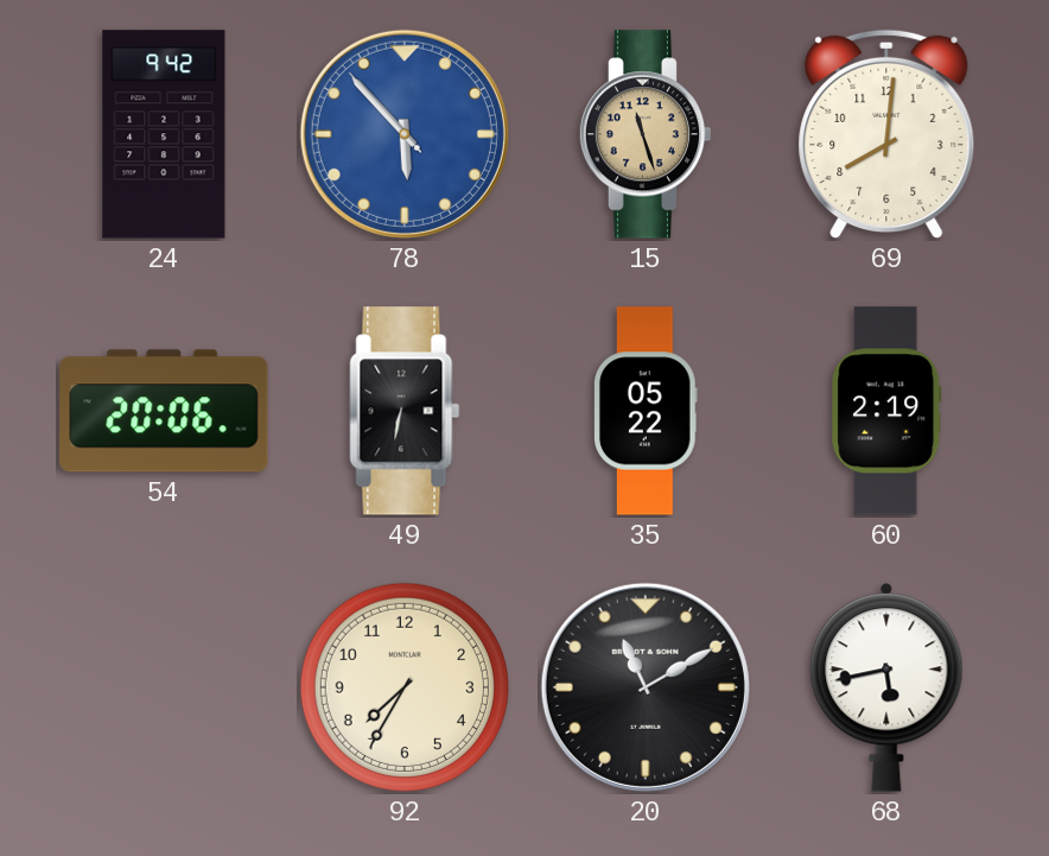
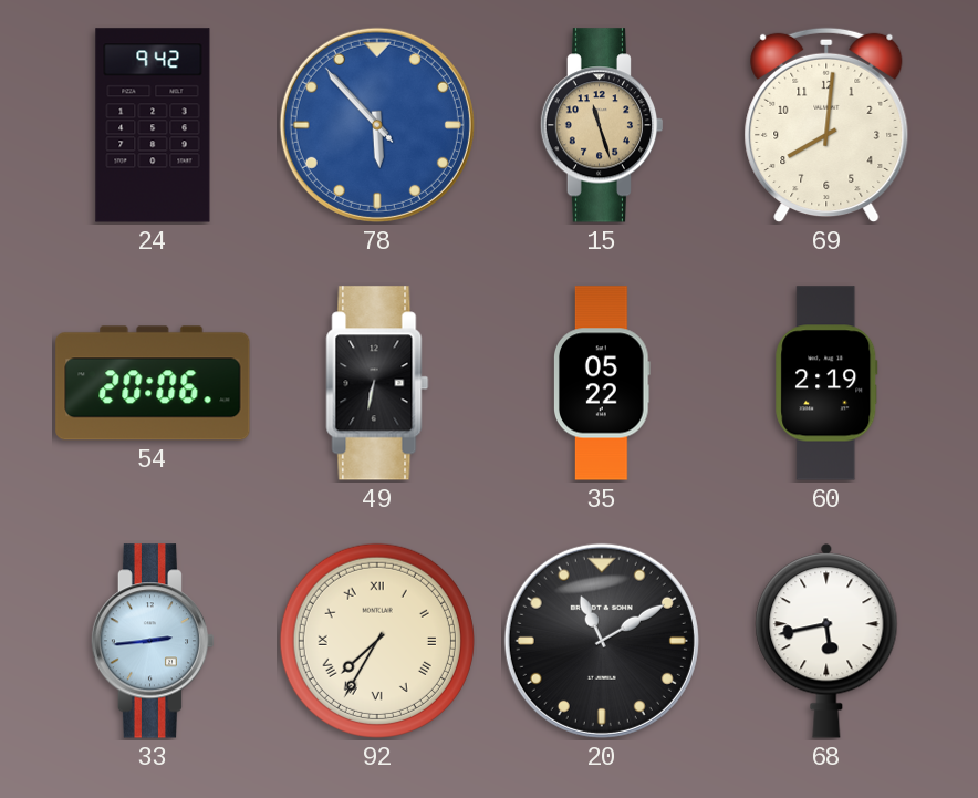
33: none -> 2:44 (153, 641)
92 numerals: Arabic -> Roman (377, 641)
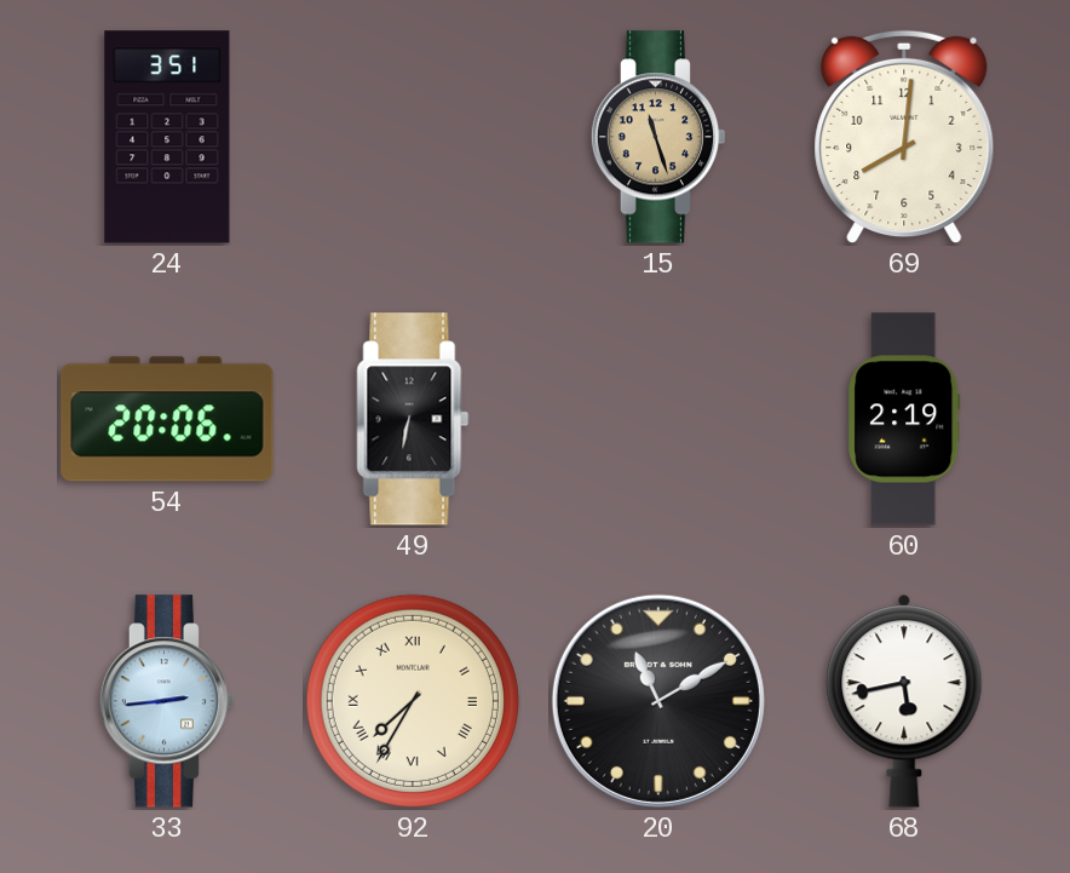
24: 9:42 -> 3:51 (167, 137)
78: 5:52 -> none (377, 125)
35: 05:22 -> none (603, 383)
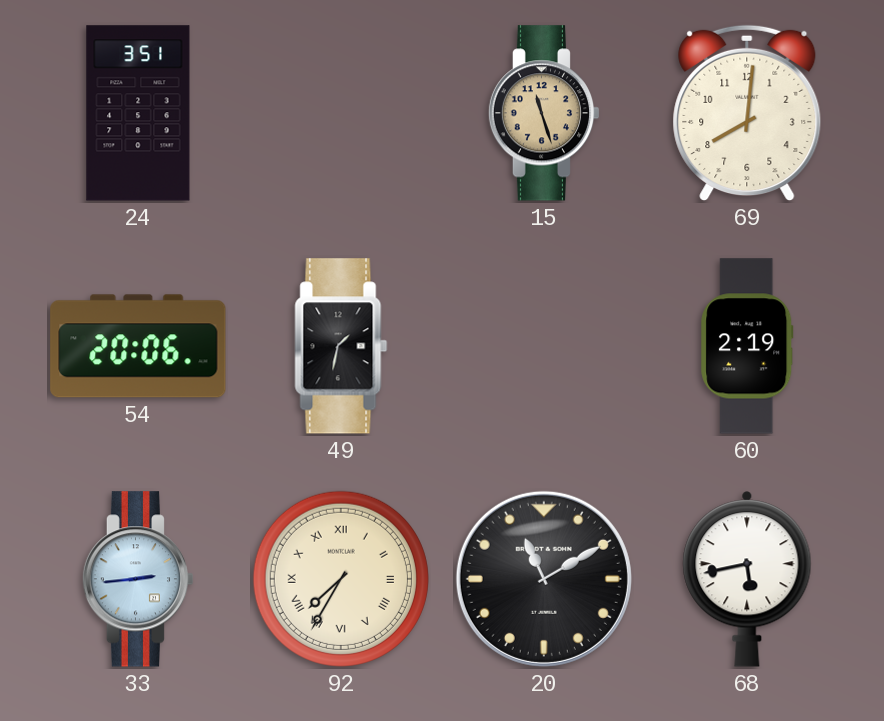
49: 6:32 -> 1:32 (341, 346)
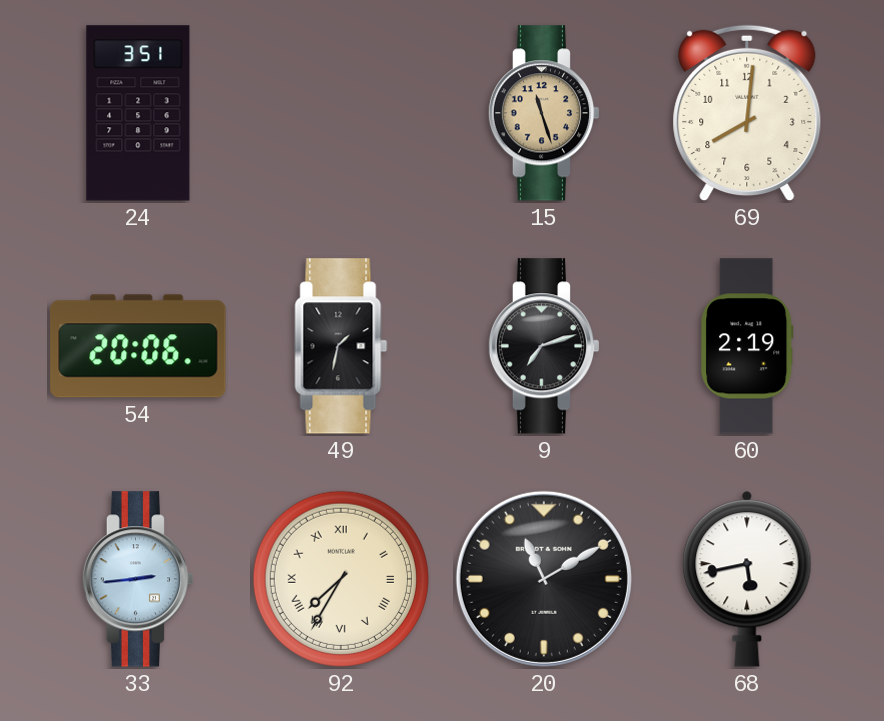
9: none -> 7:12 (544, 346)
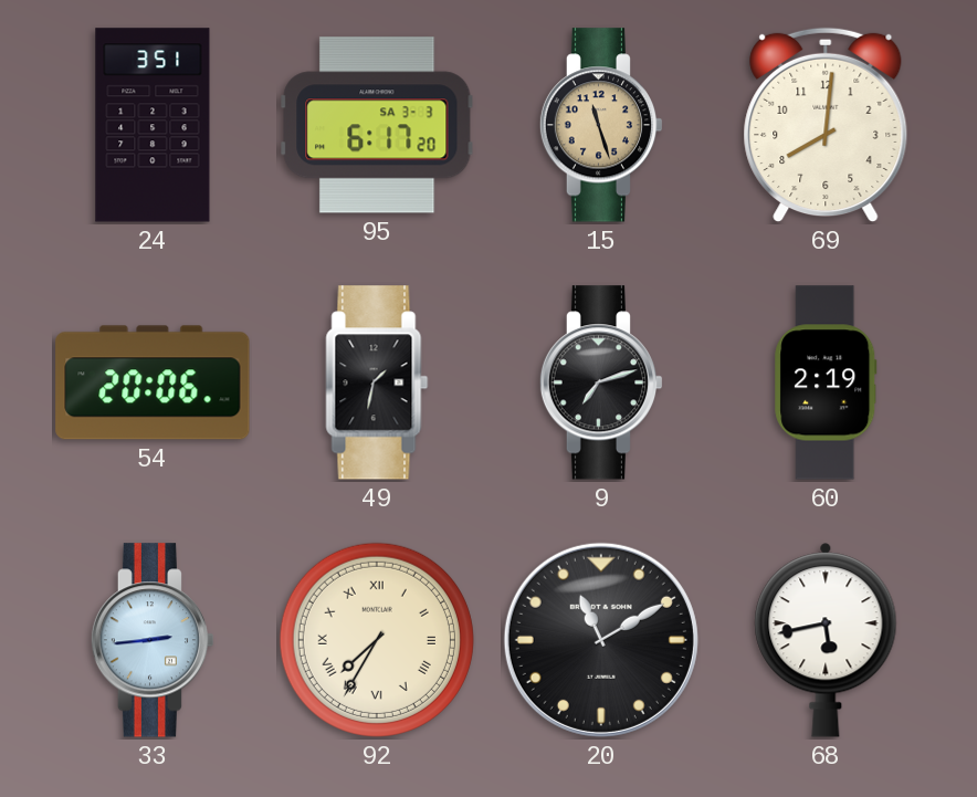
95: none -> 6:17 (377, 125)
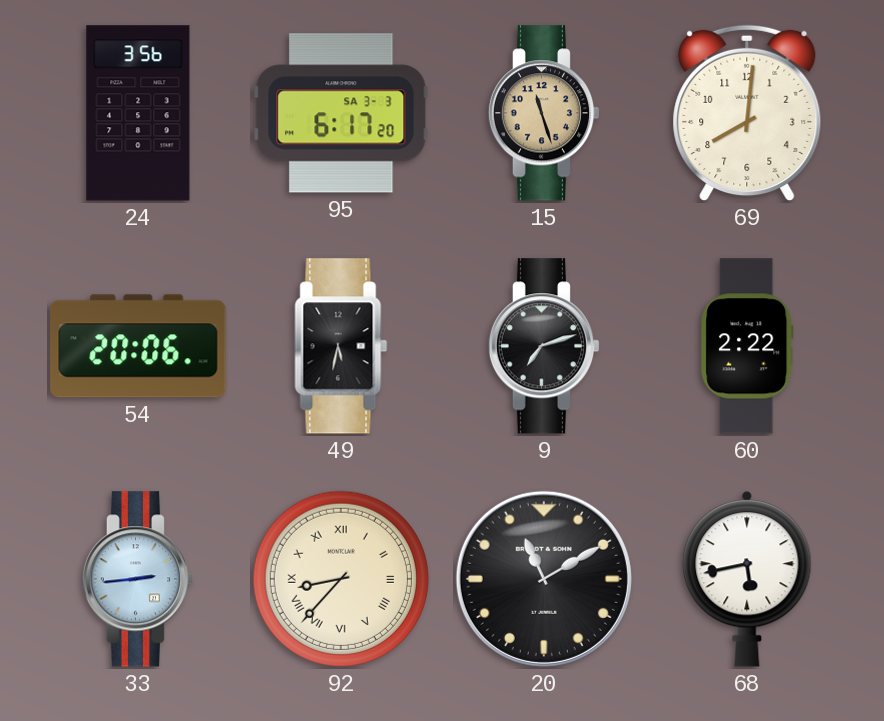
24: 3:51 -> 3:56 (138, 113)
49: 1:32 -> 5:32 (341, 346)
60: 2:19 -> 2:22 (747, 346)
92: 7:35 -> 8:37 (341, 579)
